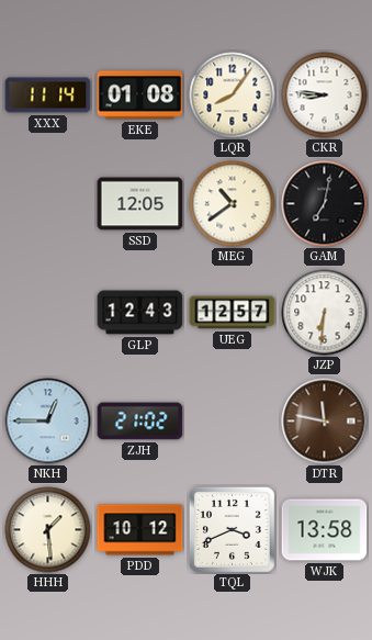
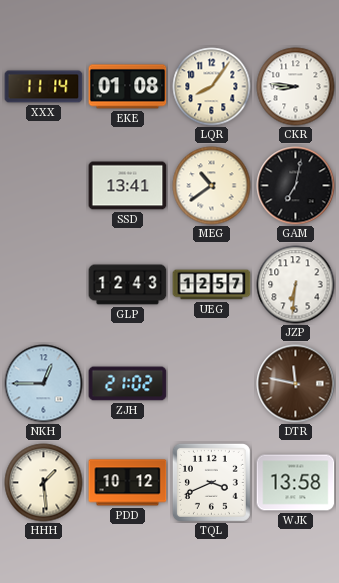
SSD: 12:05 -> 13:41 (128, 186)
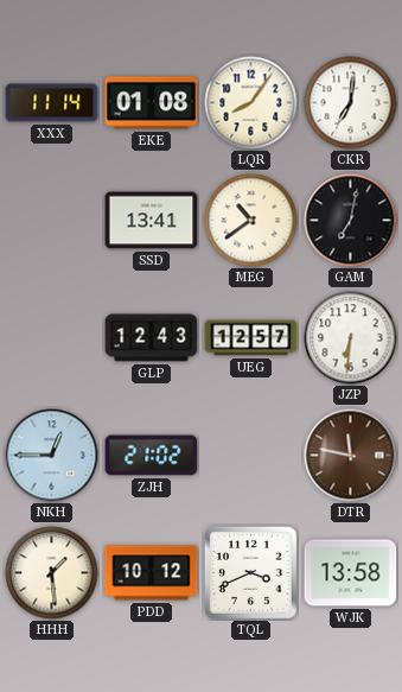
CKR: 8:46 -> 7:01 (351, 103)
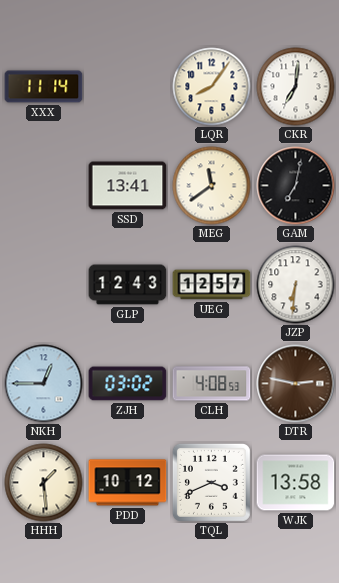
EKE: 01:08 -> none (152, 103)
MEG: 10:39 -> 11:39 (212, 186)
ZJH: 21:02 -> 03:02 (128, 384)
CLH: none -> 4:08 (212, 384)
DTR: 11:47 -> 2:47 (296, 384)
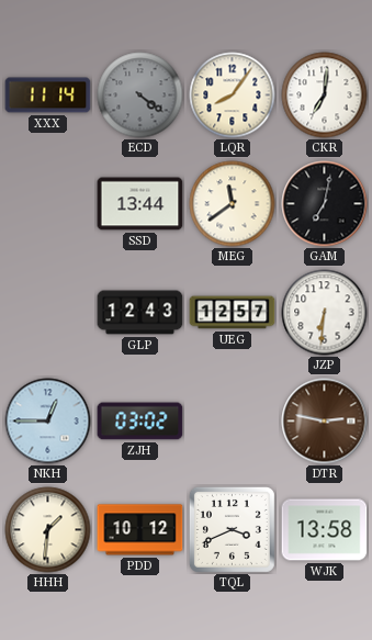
ECD: none -> 4:21 (140, 96)
SSD: 13:41 -> 13:44 (140, 204)
CLH: 4:08 -> none (212, 384)
HHH: 1:29 -> 1:31 (48, 530)
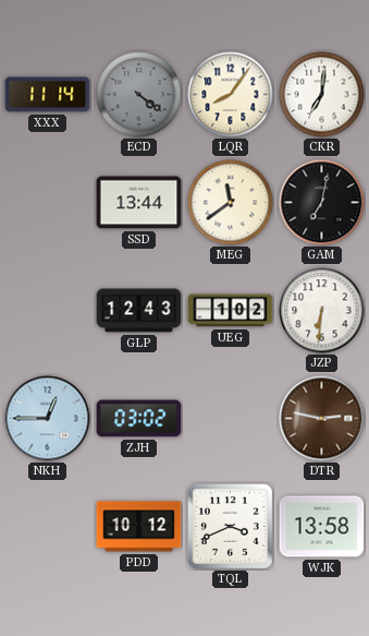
UEG: 12:57 -> 1:02 (231, 311)
HHH: 1:31 -> none (48, 530)
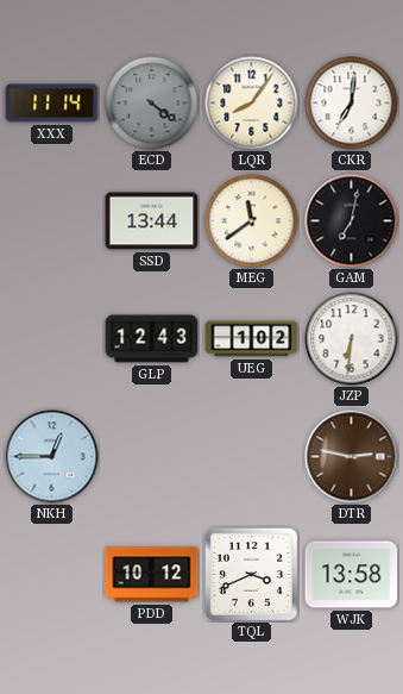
ZJH: 03:02 -> none (139, 419)
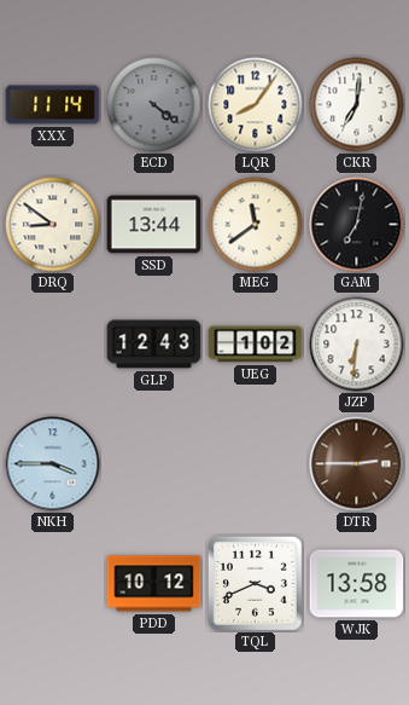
DRQ: none -> 8:51 (53, 225)
NKH: 12:45 -> 3:45 (53, 464)
DTR: 2:47 -> 2:45 (357, 464)
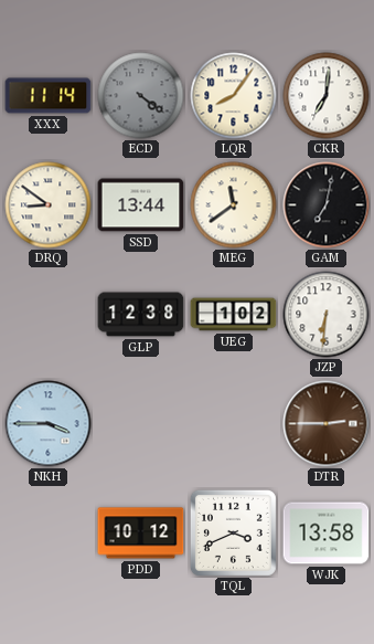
GLP: 12:43 -> 12:38 (141, 315)
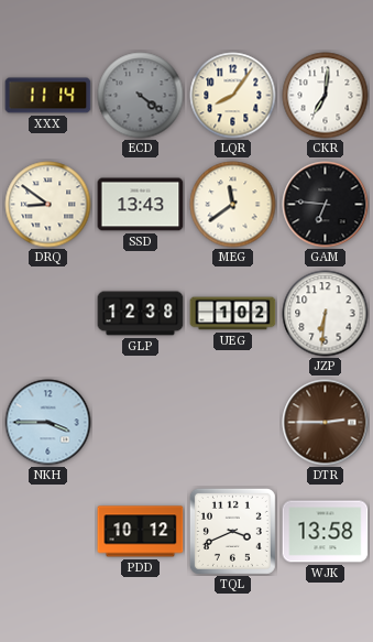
SSD: 13:44 -> 13:43 (141, 205)
GAM: 7:02 -> 6:46 (326, 205)
